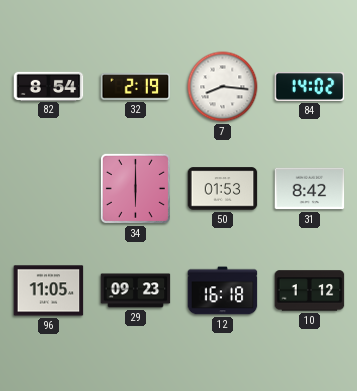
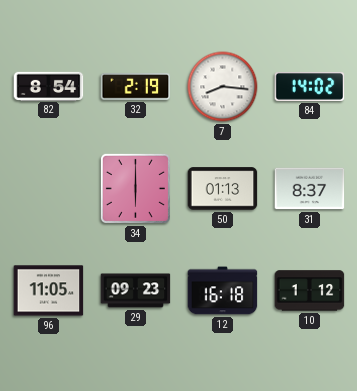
50: 01:53 -> 01:13 (223, 189)
31: 8:42 -> 8:37 (310, 189)
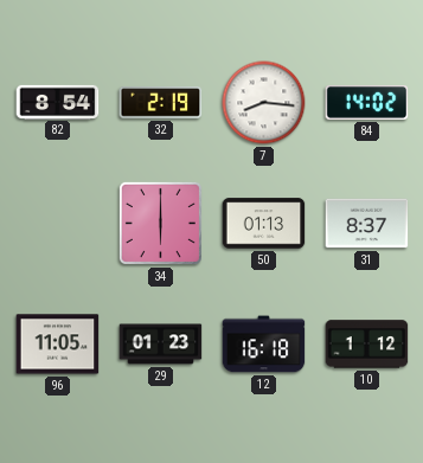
29: 09:23 -> 01:23 (161, 345)
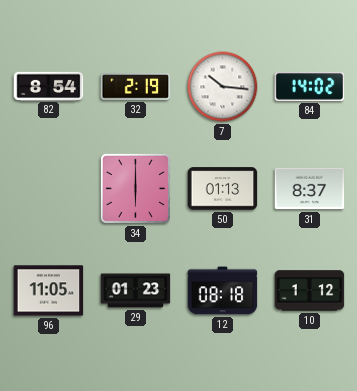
7: 8:16 -> 10:16 (223, 87)
12: 16:18 -> 08:18 (223, 291)
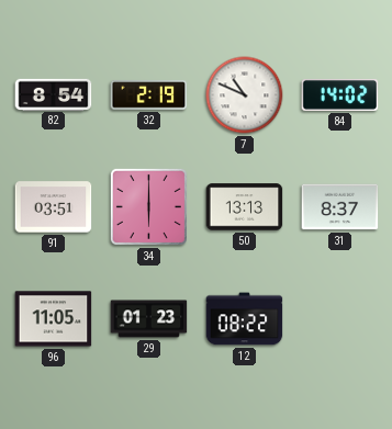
7: 10:16 -> 10:49 (245, 95)
91: none -> 03:51 (54, 207)
50: 01:13 -> 13:13 (245, 207)
12: 08:18 -> 08:22 (245, 319)
10: 1:12 -> none (310, 291)
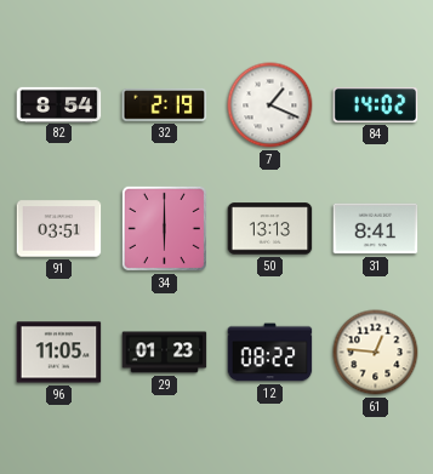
7: 10:49 -> 1:19 (270, 105)
31: 8:37 -> 8:41 (376, 229)
61: none -> 12:46 (376, 353)
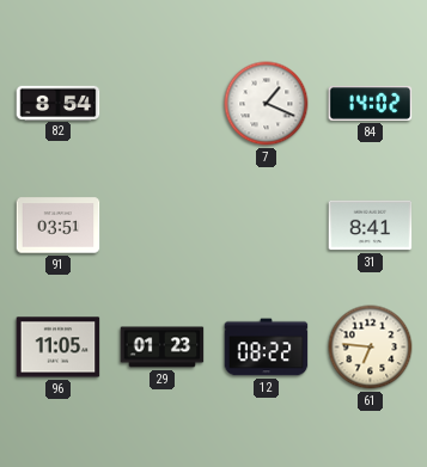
32: 2:19 -> none (165, 104)
34: 6:00 -> none (164, 228)
50: 13:13 -> none (270, 229)
61: 12:46 -> 6:46 (371, 348)
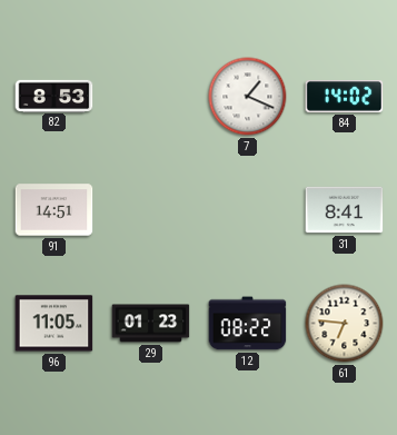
82: 8:54 -> 8:53 (54, 96)
91: 03:51 -> 14:51 (54, 210)
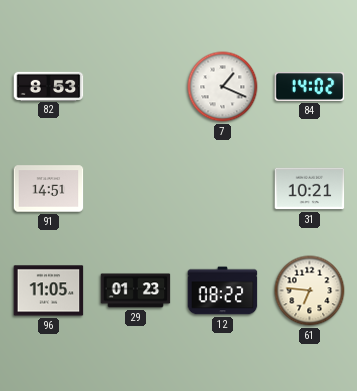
31: 8:41 -> 10:21 (310, 189)
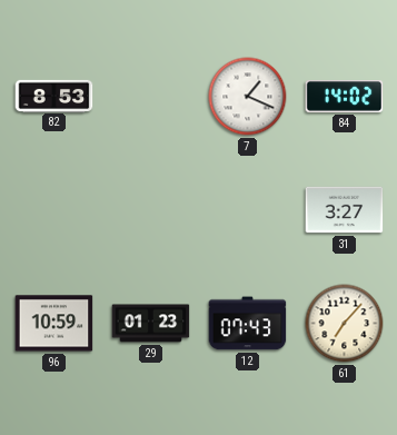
91: 14:51 -> none (49, 189)
31: 10:21 -> 3:27 (345, 210)
96: 11:05 -> 10:59 (54, 324)
12: 08:22 -> 07:43 (248, 324)
61: 6:46 -> 7:07 (345, 324)
